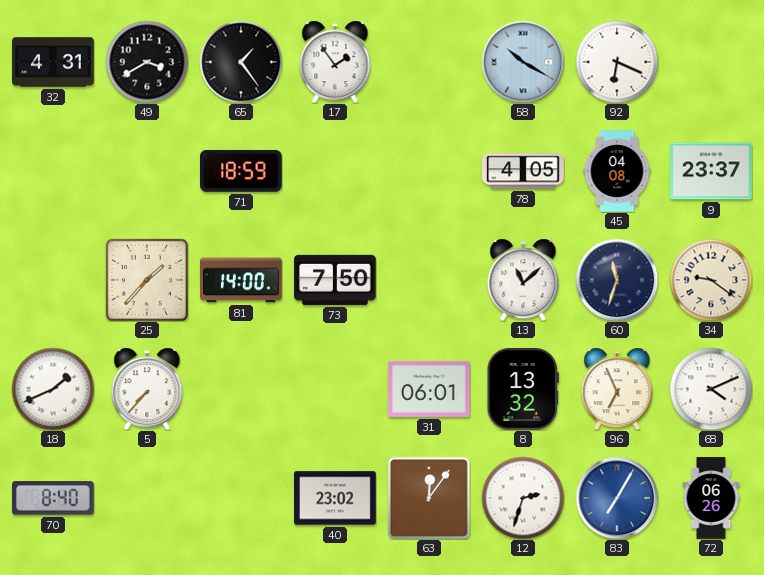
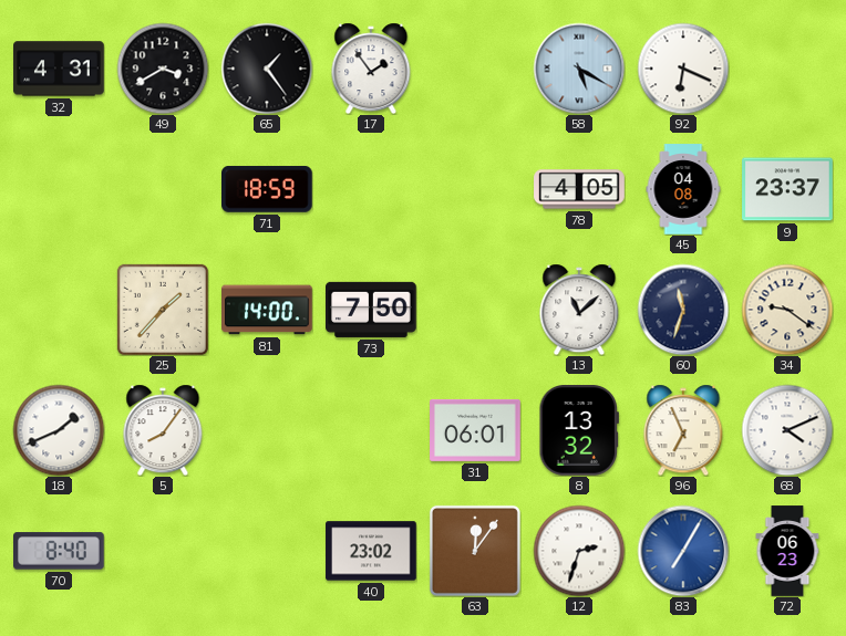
58: 10:20 -> 5:20 (579, 69)
5: 7:37 -> 8:06 (163, 430)
72: 06:26 -> 06:23 (787, 551)
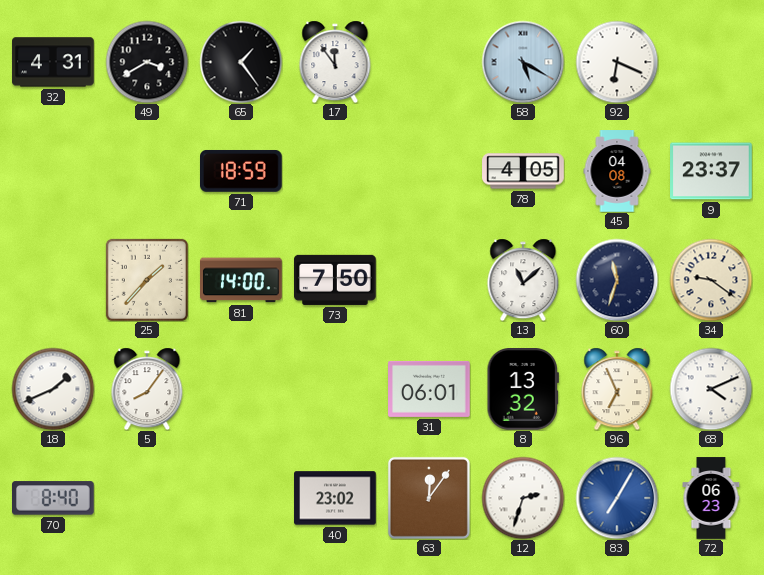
17: 1:54 -> 11:54 (335, 62)
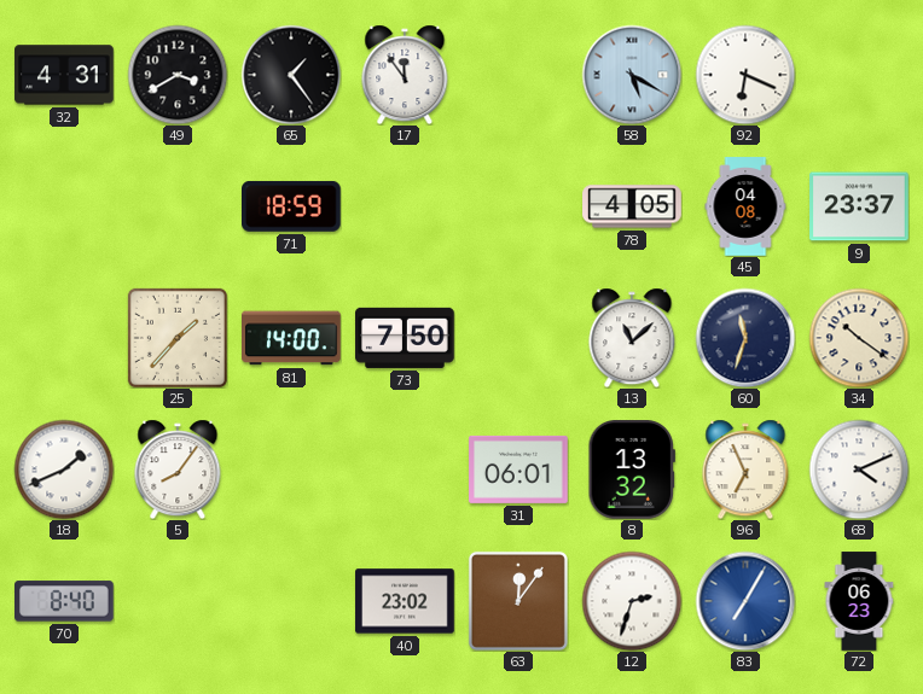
34: 9:21 -> 10:21 (859, 338)
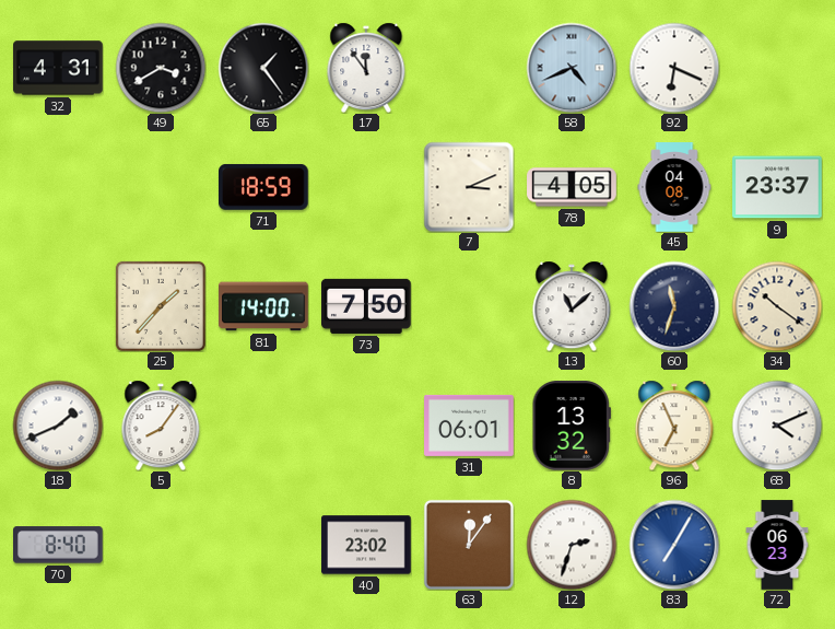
58: 5:20 -> 4:41 (572, 68)
7: none -> 3:11 (469, 187)
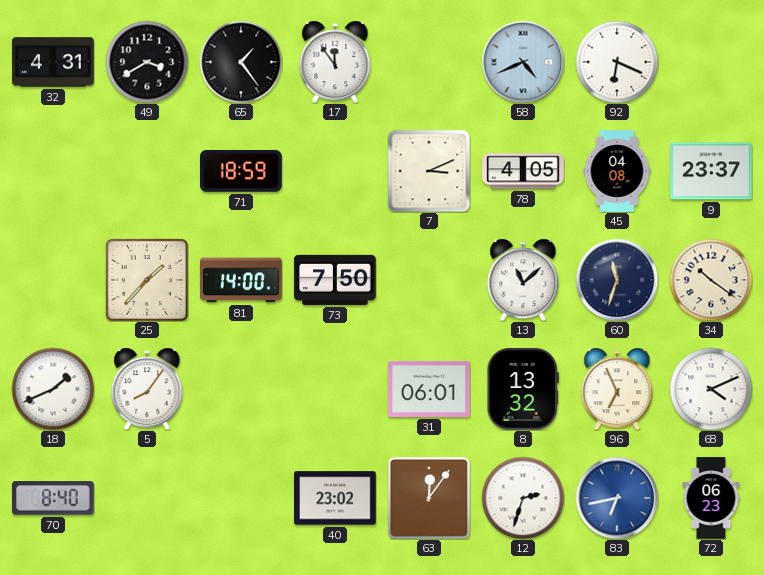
83: 7:05 -> 6:43 (617, 498)
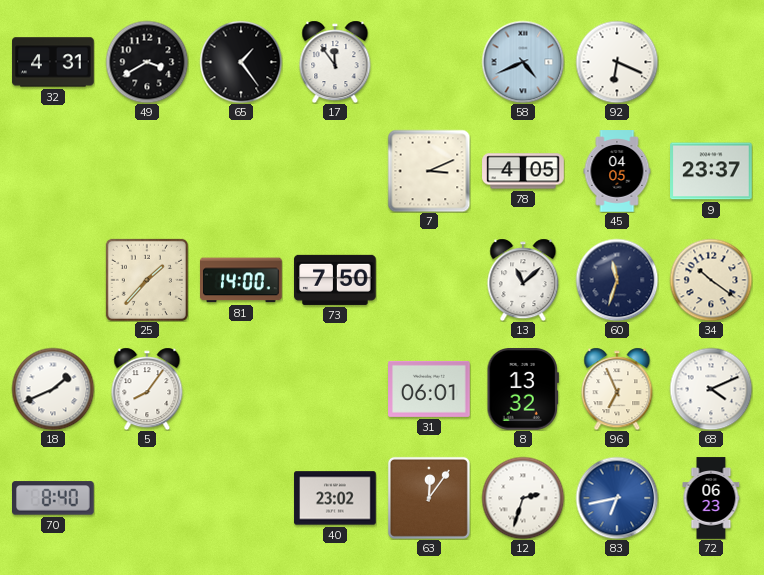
71: 18:59 -> none (242, 171)
45: 04:08 -> 04:05 (617, 171)
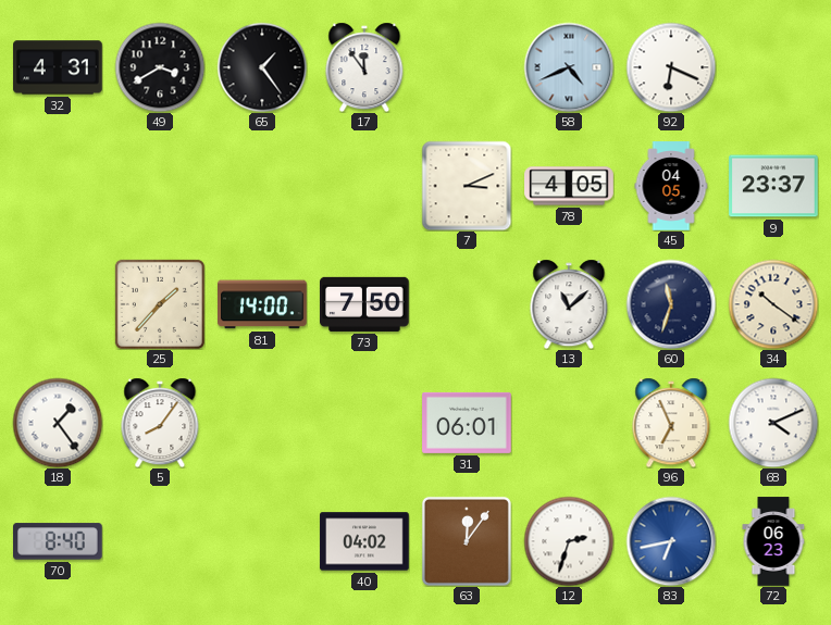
18: 1:41 -> 1:24 (58, 423)
8: 13:32 -> none (523, 390)
40: 23:02 -> 04:02 (364, 541)
